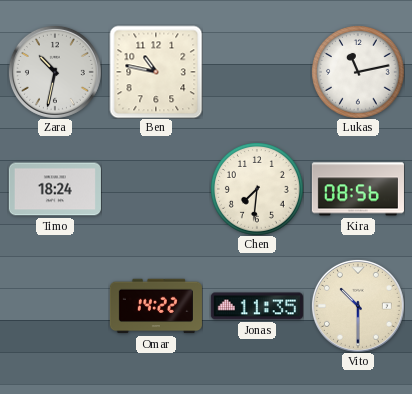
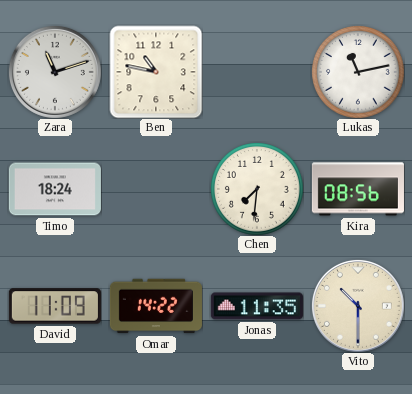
Zara: 10:32 -> 11:12 (55, 72)
David: none -> 11:09 (55, 306)
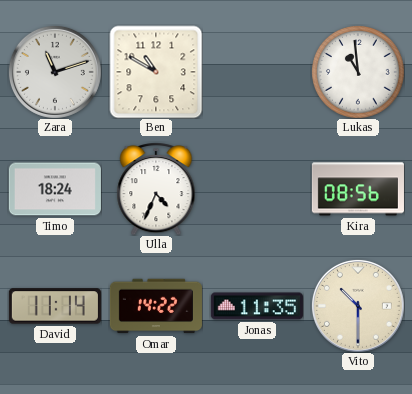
Ben: 10:47 -> 10:50 (156, 72)
Lukas: 11:13 -> 10:59 (358, 72)
Ulla: none -> 4:34 (156, 189)
Chen: 7:31 -> none (257, 189)
David: 11:09 -> 11:14 (55, 306)
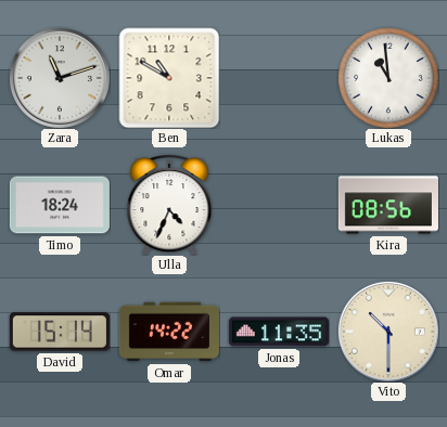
David: 11:14 -> 15:14 (60, 332)
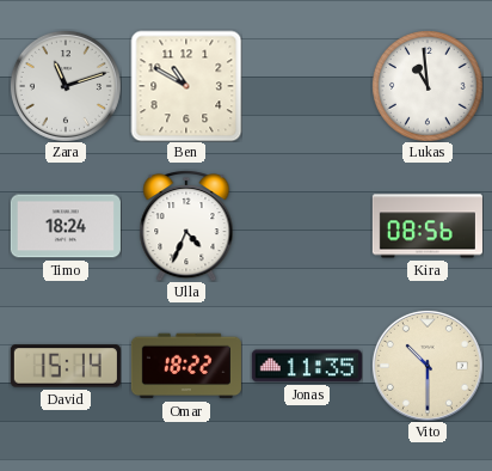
Omar: 14:22 -> 18:22 (186, 366)
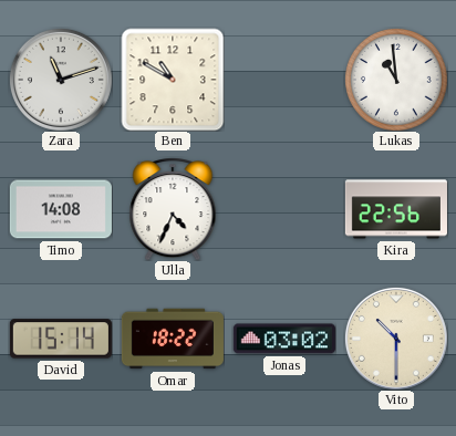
Timo: 18:24 -> 14:08 (61, 209)
Kira: 08:56 -> 22:56 (396, 209)
Jonas: 11:35 -> 03:02 (284, 339)
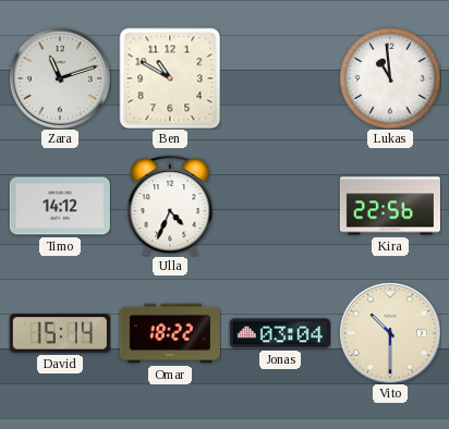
Timo: 14:08 -> 14:12 (60, 206)
Jonas: 03:02 -> 03:04 (280, 333)
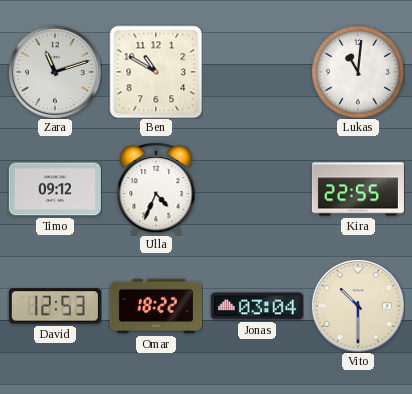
Lukas: 10:59 -> 11:01 (358, 72)
Timo: 14:12 -> 09:12 (55, 189)
Kira: 22:56 -> 22:55 (358, 189)
David: 15:14 -> 12:53 (55, 306)
